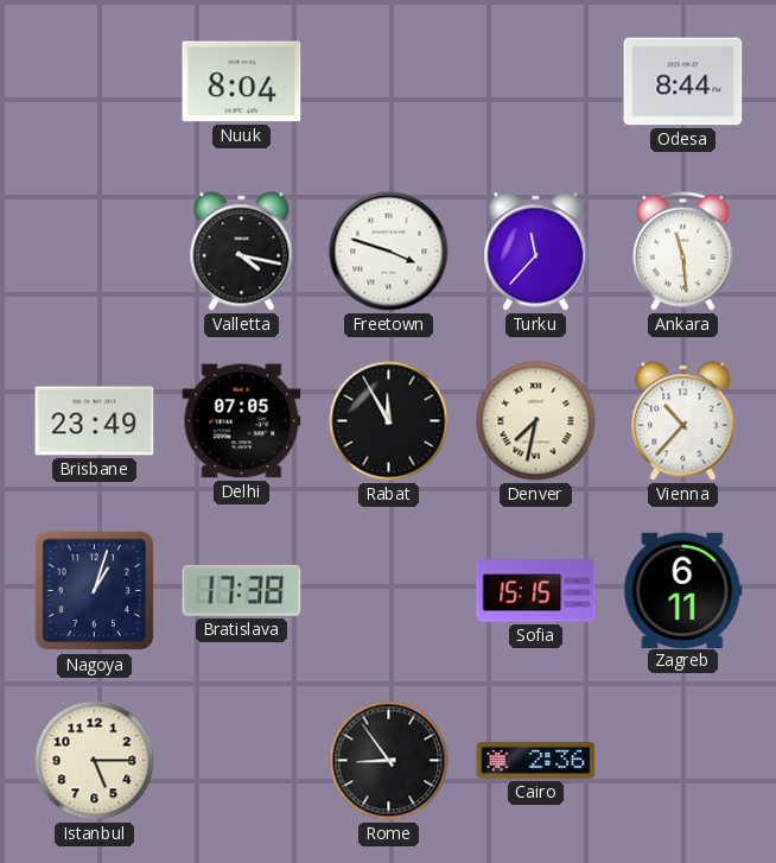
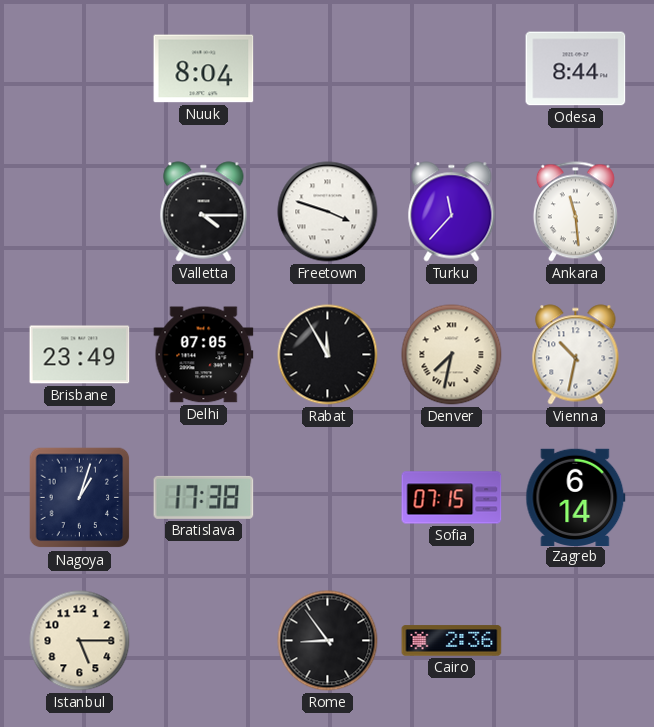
Valletta: 4:17 -> 4:15 (204, 212)
Vienna: 10:37 -> 10:32 (576, 355)
Sofia: 15:15 -> 07:15 (452, 498)
Zagreb: 6:11 -> 6:14 (576, 497)
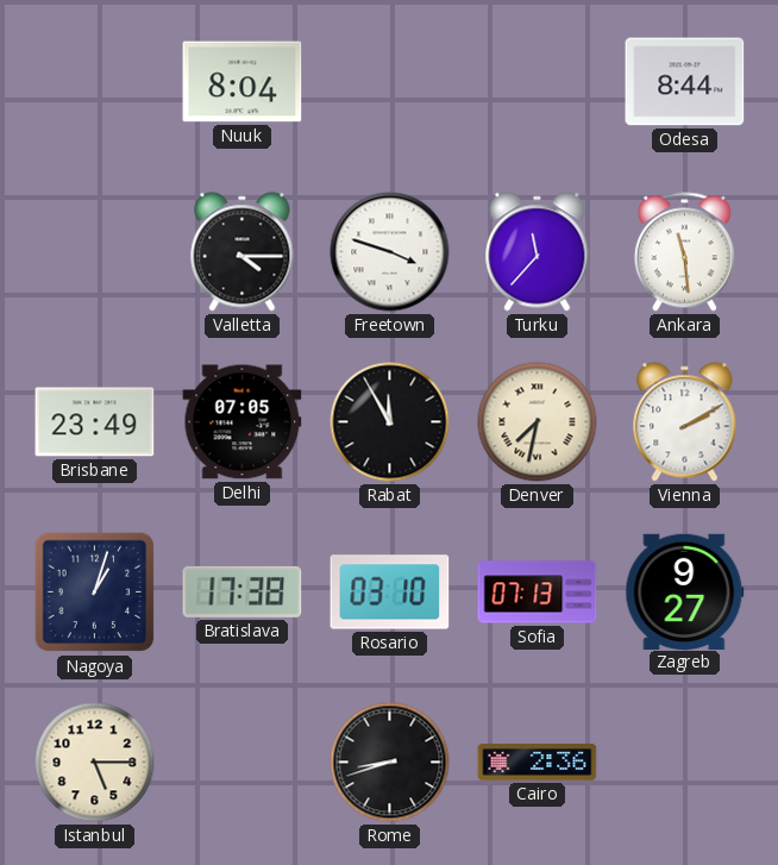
Vienna: 10:32 -> 2:10 (685, 422)
Rosario: none -> 03:10 (390, 593)
Sofia: 07:15 -> 07:13 (538, 593)
Zagreb: 6:14 -> 9:27 (685, 591)
Rome: 8:54 -> 8:42 (390, 763)
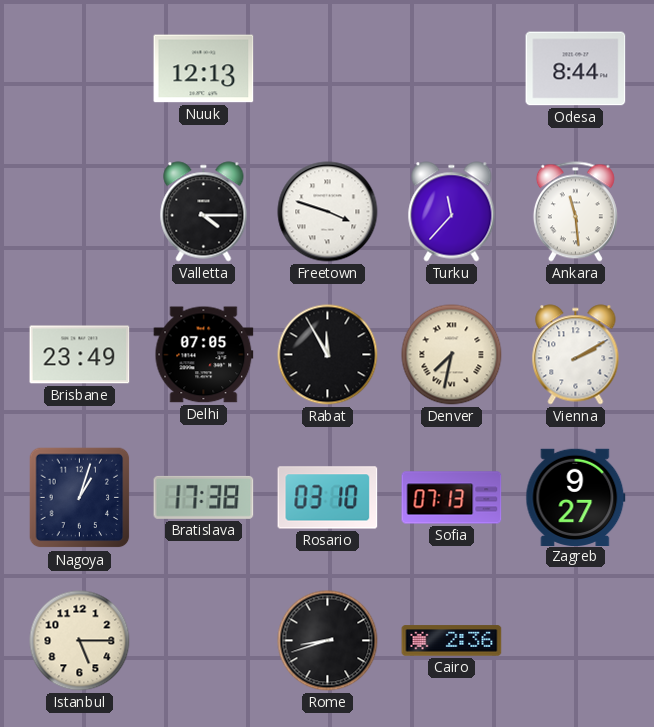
Nuuk: 8:04 -> 12:13 (204, 69)
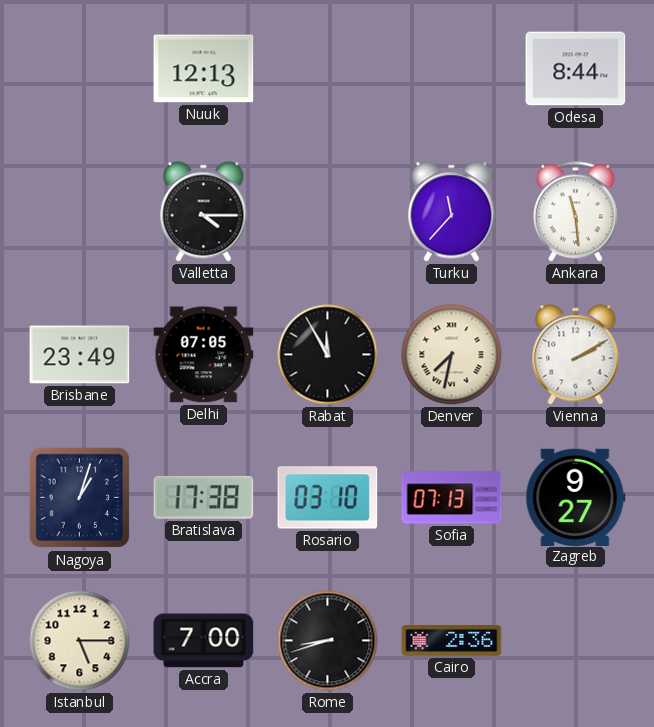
Freetown: 3:48 -> none (328, 212)
Accra: none -> 7:00 (204, 641)
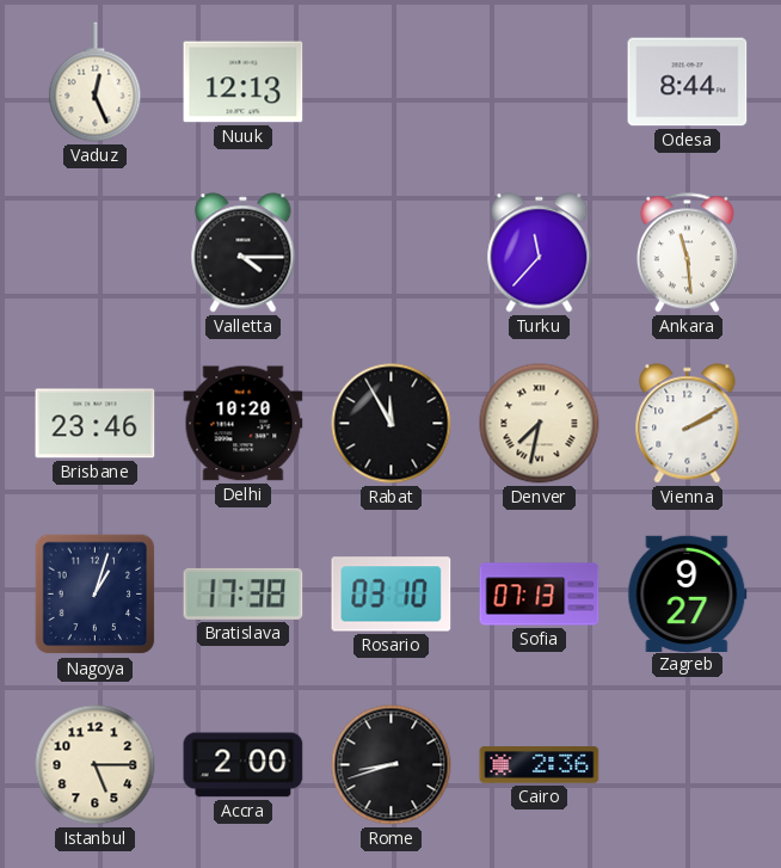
Vaduz: none -> 12:26 (96, 82)
Brisbane: 23:49 -> 23:46 (96, 424)
Delhi: 07:05 -> 10:20 (244, 424)
Accra: 7:00 -> 2:00 (244, 765)
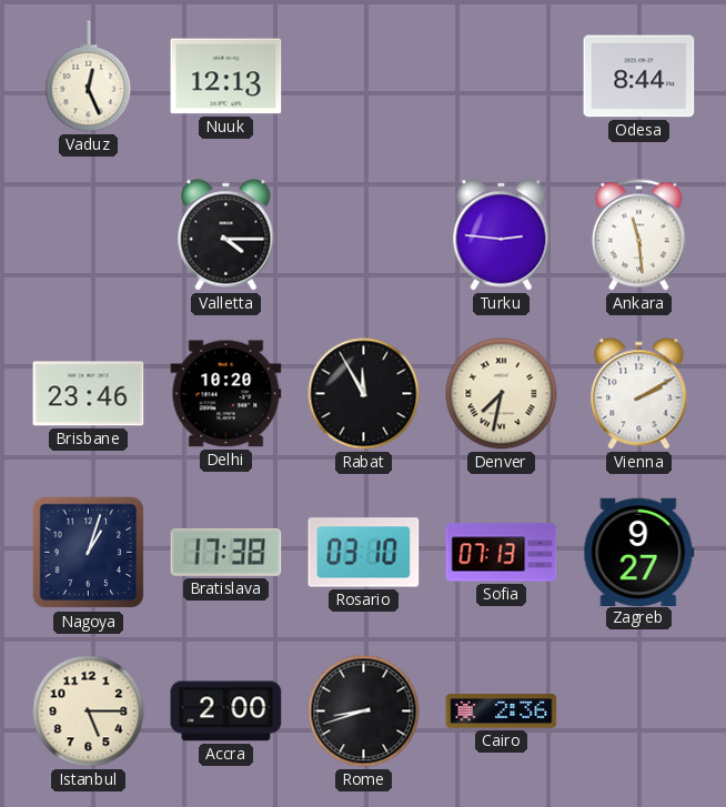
Turku: 11:37 -> 2:46 (502, 235)
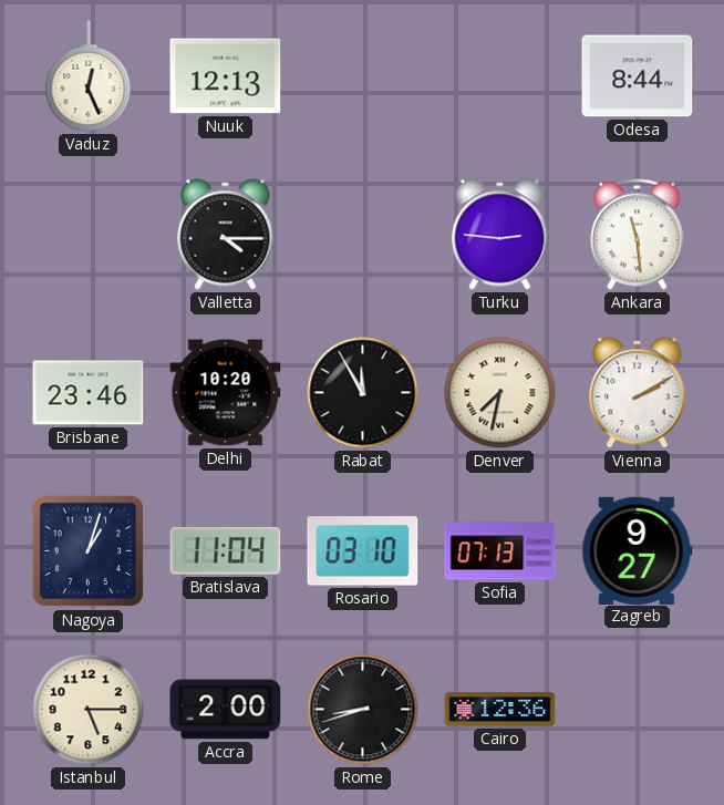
Bratislava: 17:38 -> 11:04 (226, 550)
Cairo: 2:36 -> 12:36 (500, 710)
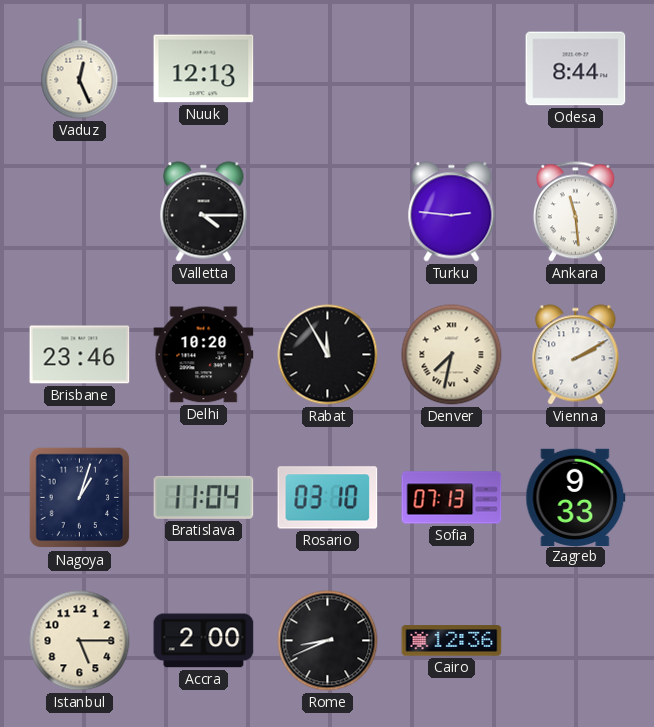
Zagreb: 9:27 -> 9:33 (576, 497)
Rome: 8:42 -> 8:41 (328, 641)
